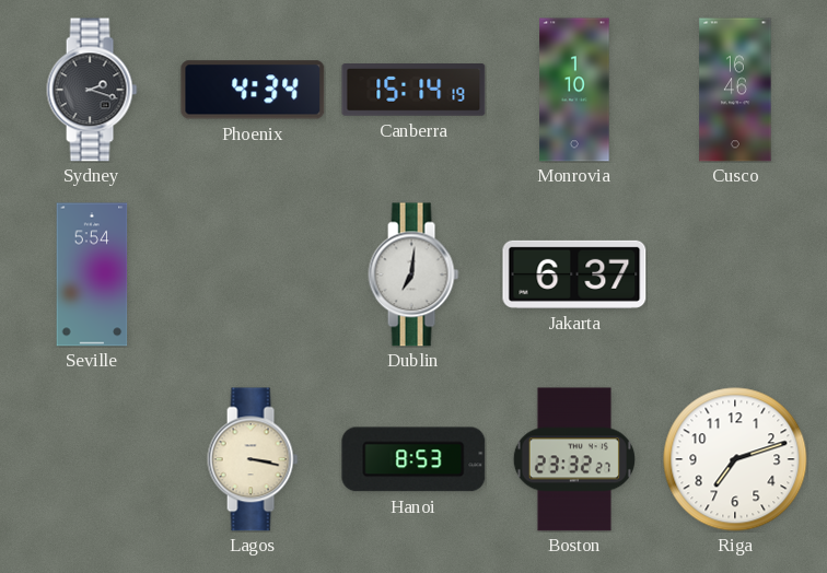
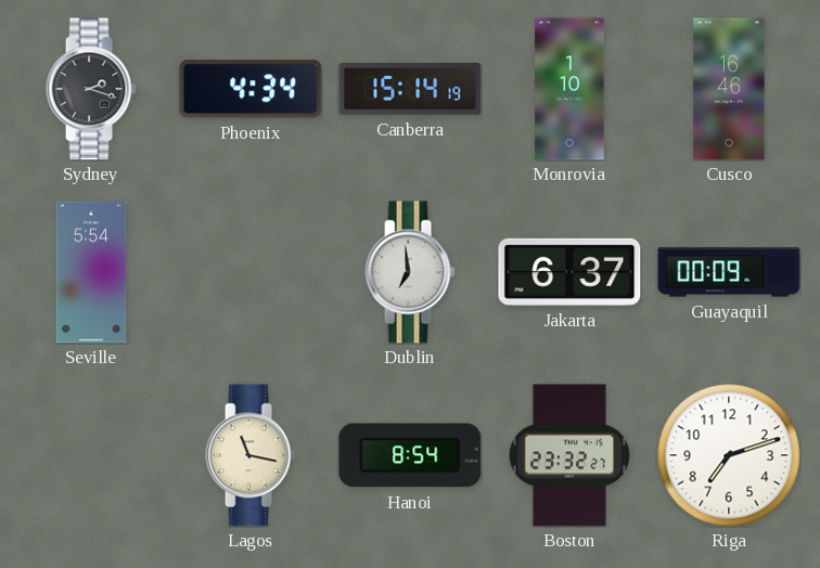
Dublin: 7:01 -> 6:59 (410, 272)
Guayaquil: none -> 00:09 (729, 272)
Lagos: 3:17 -> 11:17 (251, 455)
Hanoi: 8:53 -> 8:54 (410, 455)
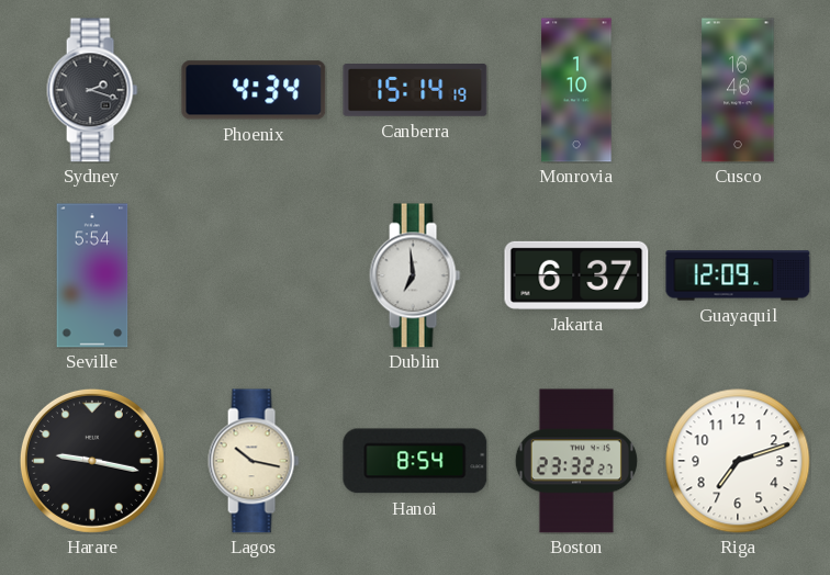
Guayaquil: 00:09 -> 12:09 (738, 275)
Harare: none -> 9:17 (92, 461)
Lagos: 11:17 -> 10:17 (254, 461)
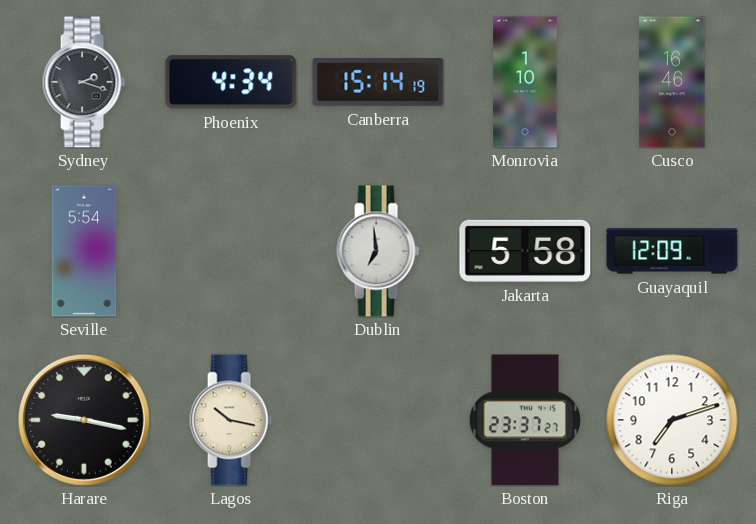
Jakarta: 6:37 -> 5:58 (525, 251)
Hanoi: 8:54 -> none (415, 461)
Boston: 23:32 -> 23:37 (525, 420)
